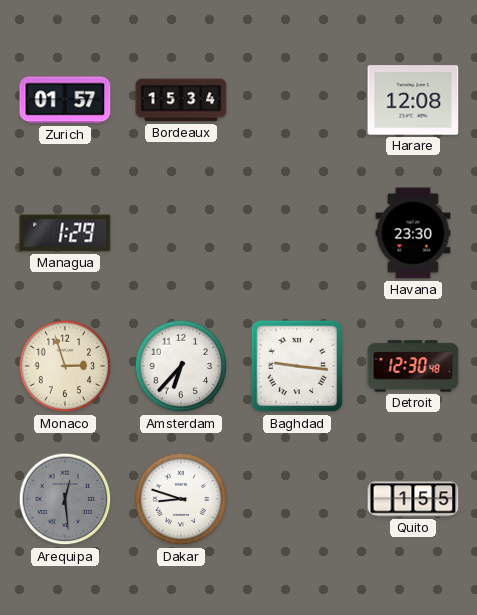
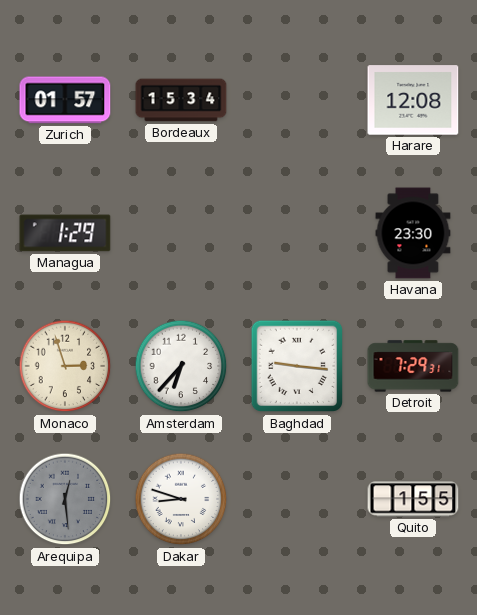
Detroit: 12:30 -> 7:29 (413, 366)
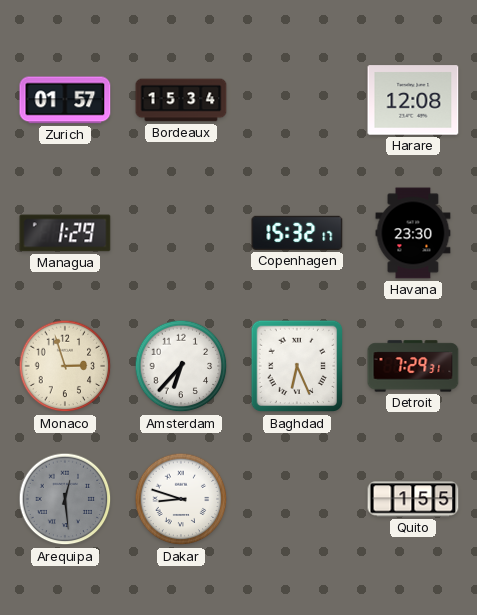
Copenhagen: none -> 15:32 (297, 233)
Baghdad: 9:16 -> 6:26 (297, 366)
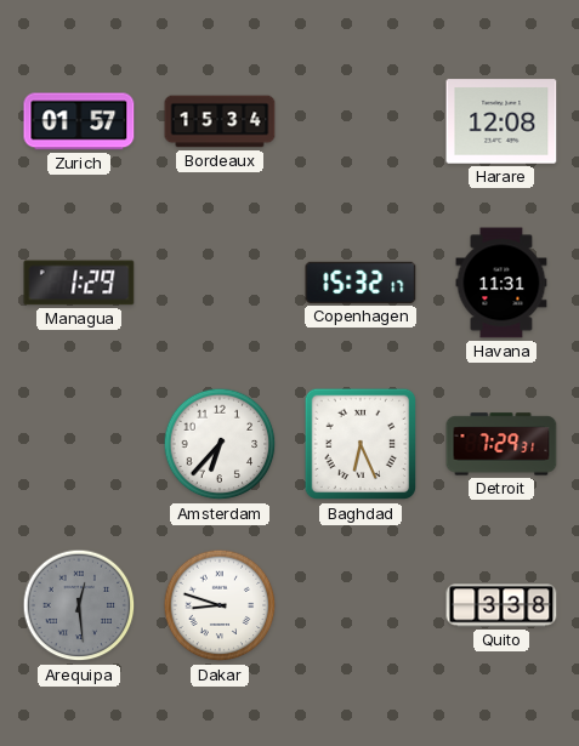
Havana: 23:30 -> 11:31 (501, 283)
Monaco: 2:57 -> none (65, 366)
Quito: 1:55 -> 3:38 (501, 605)
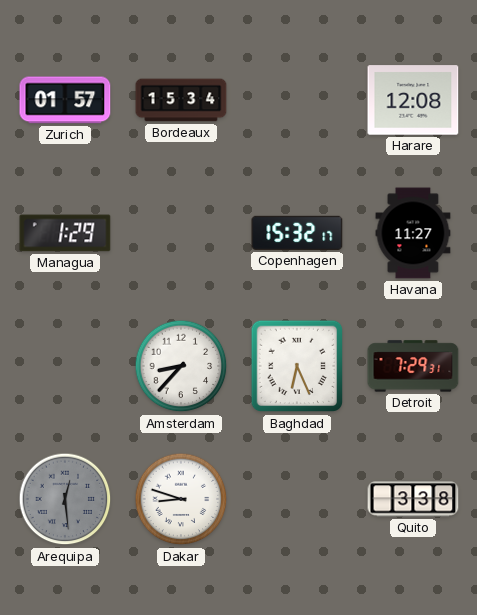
Havana: 11:31 -> 11:27 (413, 233)
Amsterdam: 6:37 -> 8:37 (181, 366)
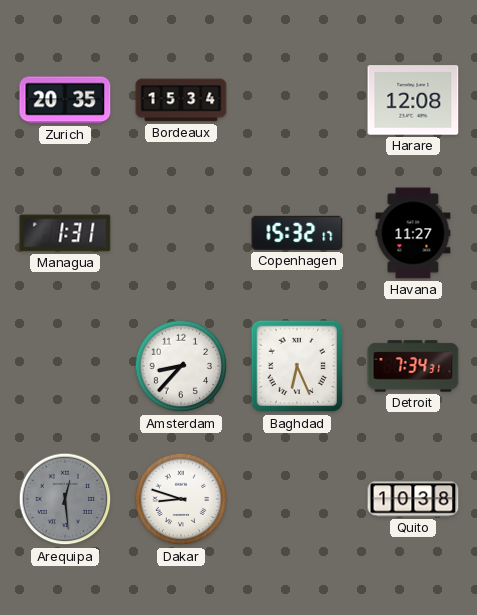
Zurich: 01:57 -> 20:35 (65, 100)
Managua: 1:29 -> 1:31 (65, 233)
Detroit: 7:29 -> 7:34 (413, 366)
Quito: 3:38 -> 10:38 (413, 499)
